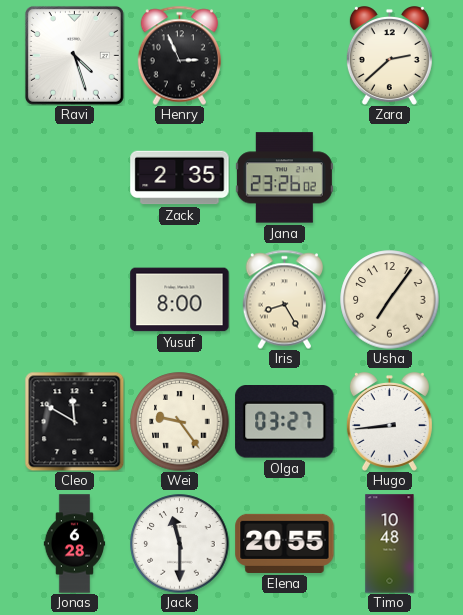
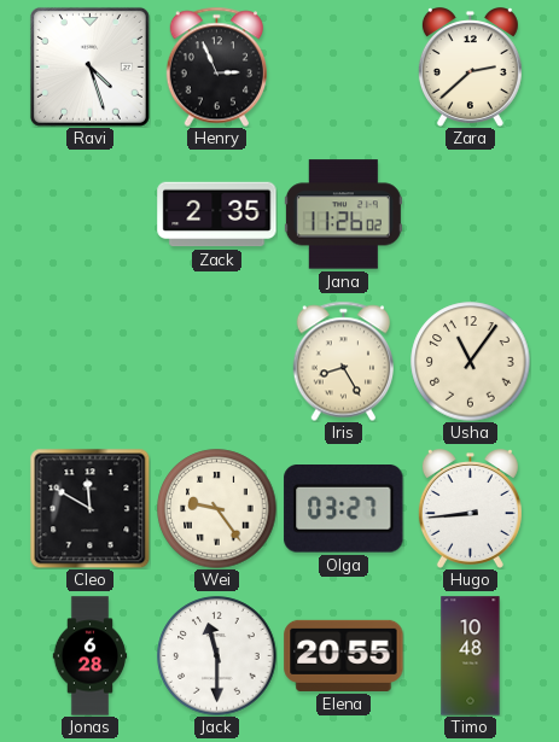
Jana: 23:26 -> 11:26 (343, 215)
Yusuf: 8:00 -> none (180, 300)
Usha: 7:06 -> 11:06 (471, 362)
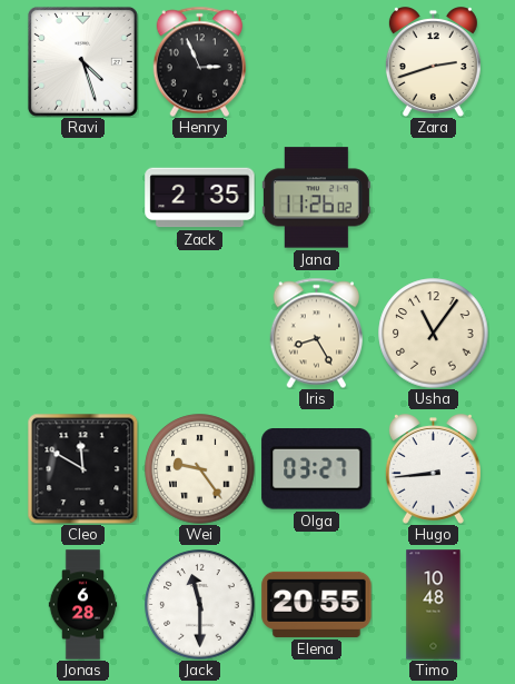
Zara: 2:38 -> 2:42 (433, 62)
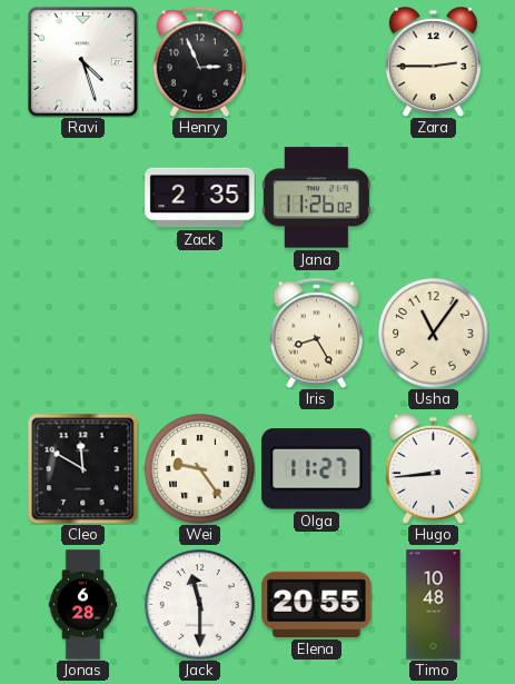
Zara: 2:42 -> 2:45 (433, 62)
Olga: 03:27 -> 11:27 (317, 469)
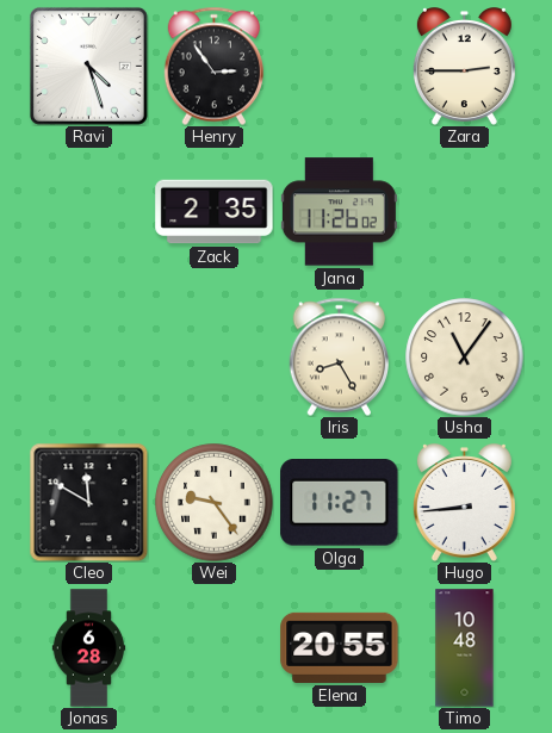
Henry: 2:56 -> 2:54 (215, 66)
Jack: 11:30 -> none (200, 605)
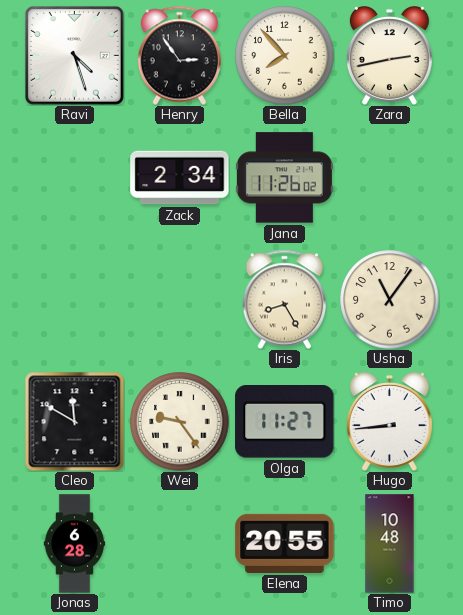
Bella: none -> 7:53 (285, 56)
Zara: 2:45 -> 2:43 (389, 56)
Zack: 2:35 -> 2:34 (180, 178)
